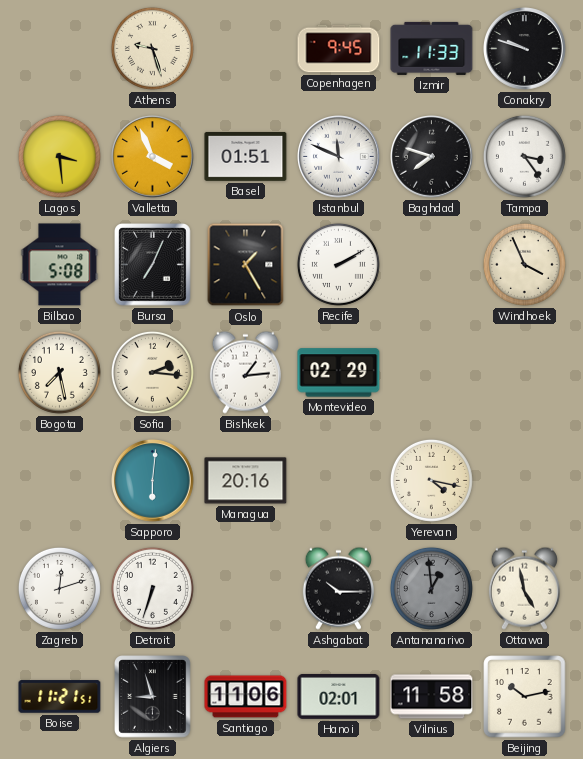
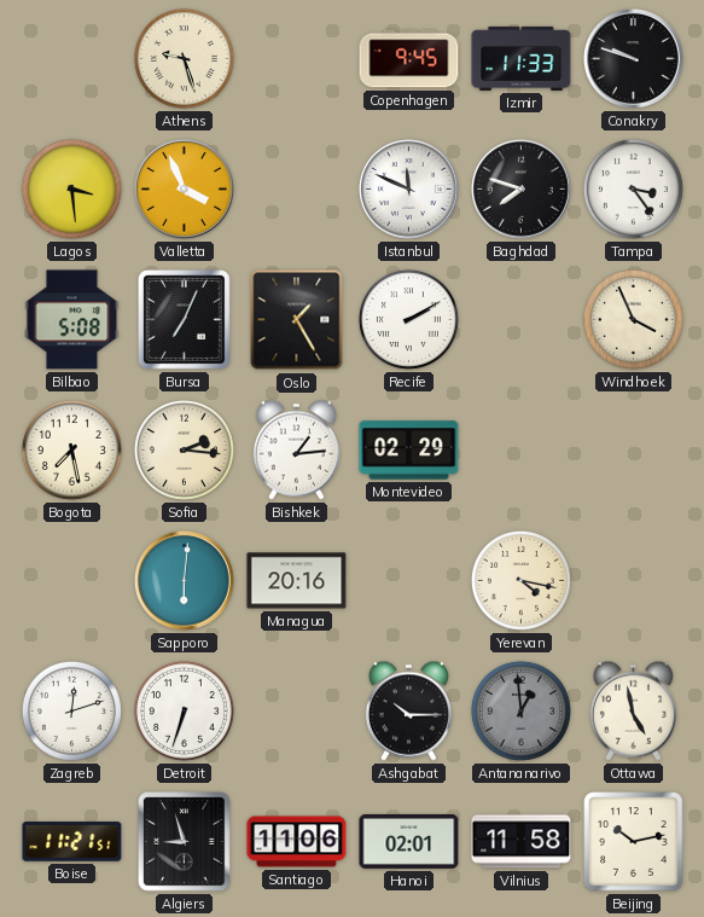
Basel: 01:51 -> none (246, 157)
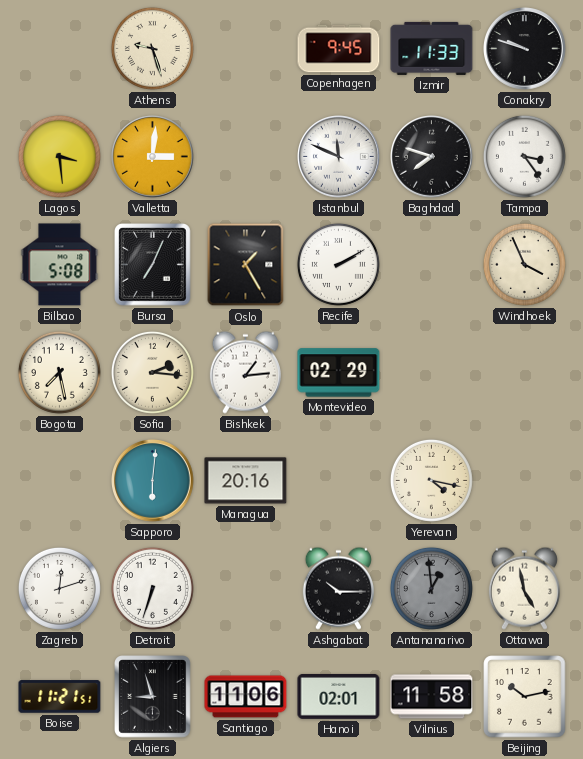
Valletta: 3:56 -> 3:01 (153, 157)
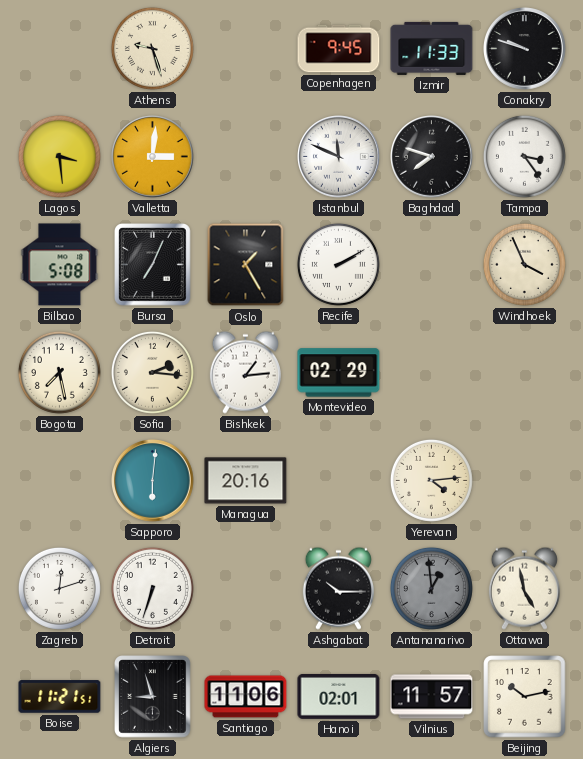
Yerevan: 4:17 -> 4:14 (431, 480)
Vilnius: 11:58 -> 11:57 (432, 697)
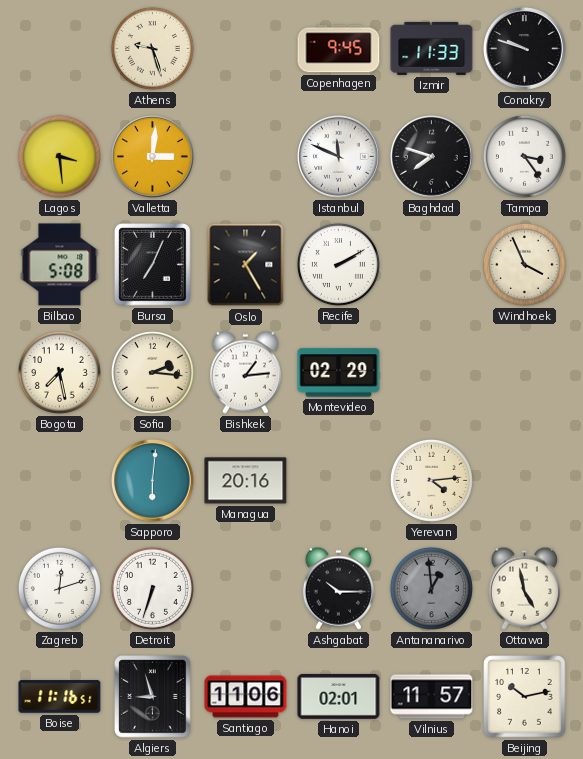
Boise: 11:21 -> 11:16 (60, 697)
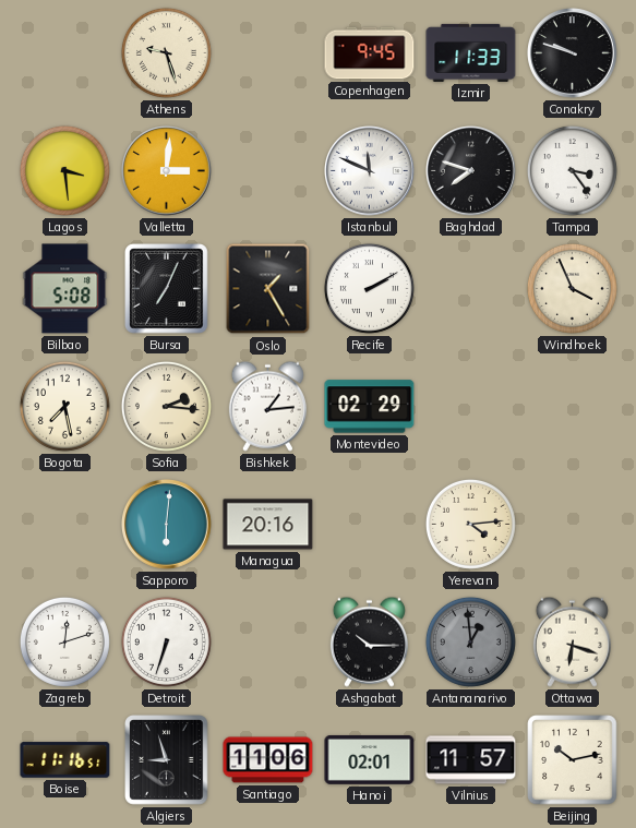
Ottawa: 4:58 -> 6:18 (572, 641)
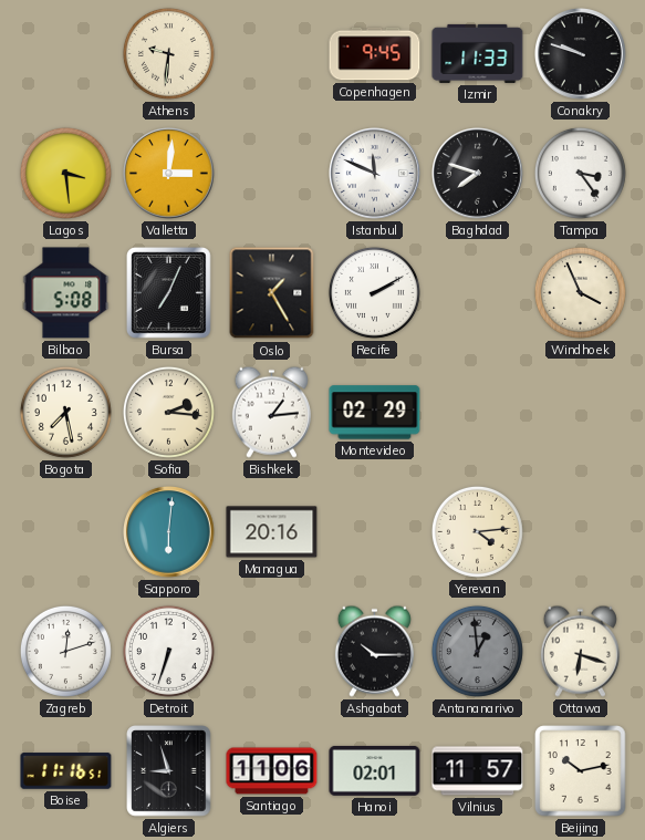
Athens: 9:27 -> 9:31 (168, 53)
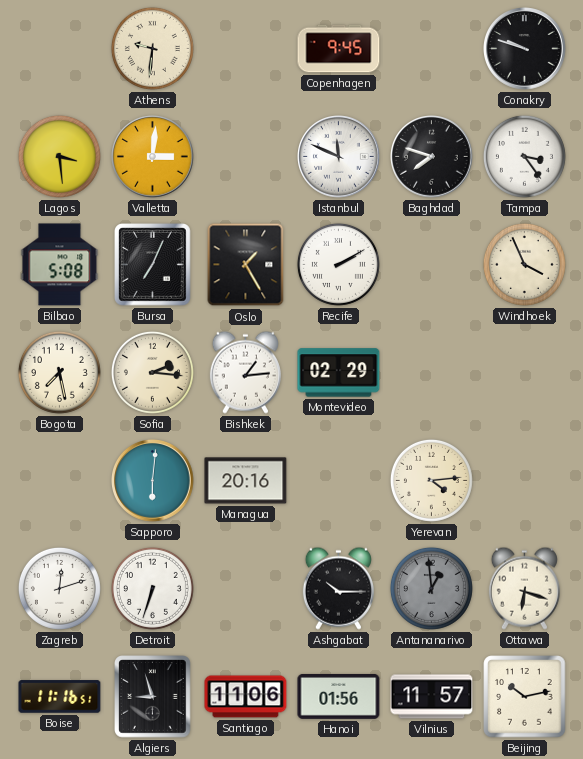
Izmir: 11:33 -> none (478, 53)
Hanoi: 02:01 -> 01:56 (339, 696)
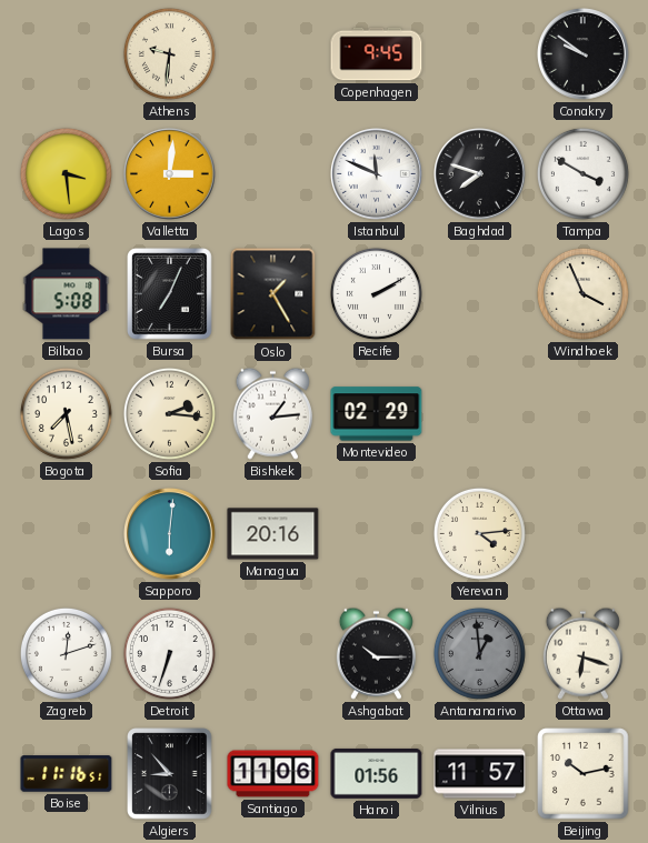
Conakry: 9:48 -> 9:51 (584, 54)
Tampa: 3:24 -> 3:50 (582, 173)
Algiers: 8:57 -> 8:53 (170, 774)
